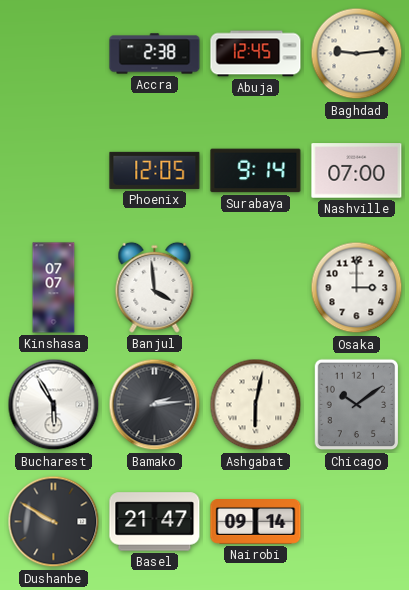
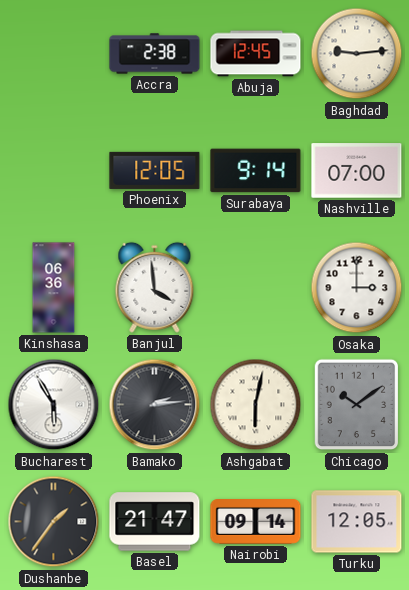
Kinshasa: 07:07 -> 06:36 (54, 288)
Dushanbe: 9:50 -> 1:36 (54, 522)
Turku: none -> 12:05 (357, 522)
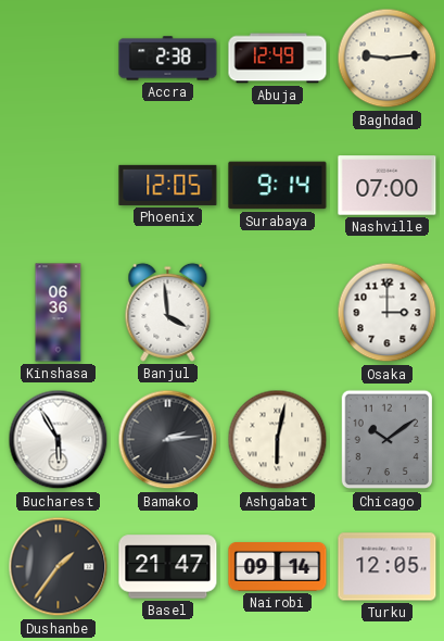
Abuja: 12:45 -> 12:49 (278, 59)
